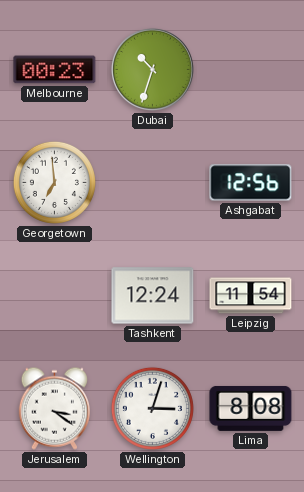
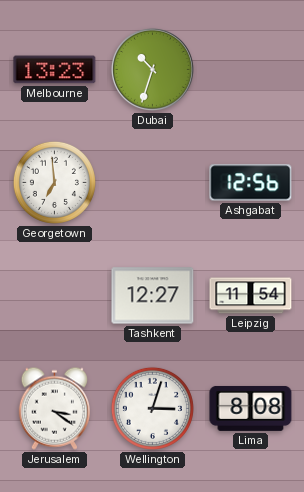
Melbourne: 00:23 -> 13:23 (55, 70)
Tashkent: 12:24 -> 12:27 (153, 296)
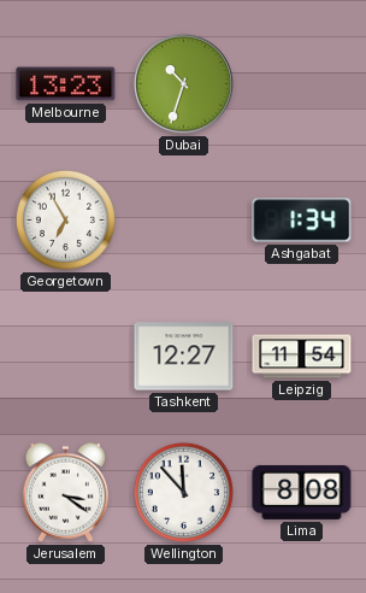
Georgetown: 6:59 -> 6:55 (65, 219)
Ashgabat: 12:56 -> 1:34 (302, 221)
Wellington: 3:03 -> 11:53 (183, 492)
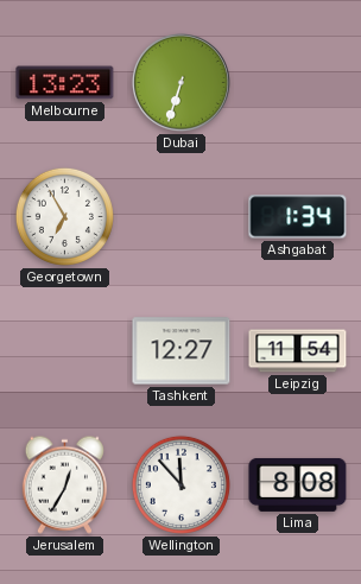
Dubai: 10:33 -> 6:33 (180, 82)
Jerusalem: 3:21 -> 12:35 (64, 484)
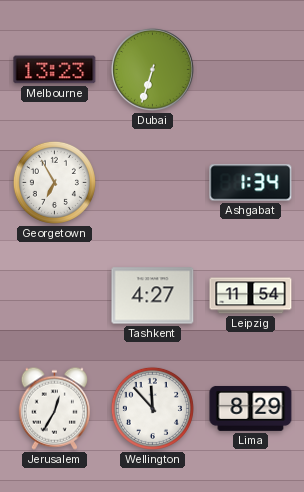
Tashkent: 12:27 -> 4:27 (153, 296)
Lima: 8:08 -> 8:29 (251, 408)
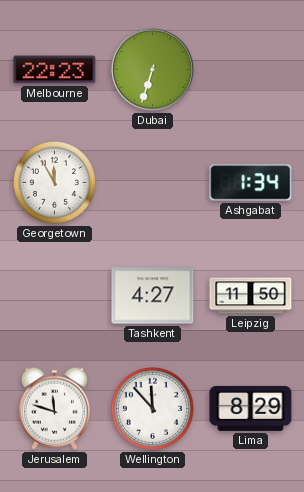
Melbourne: 13:23 -> 22:23 (55, 70)
Georgetown: 6:55 -> 11:55 (54, 182)
Leipzig: 11:54 -> 11:50 (251, 296)
Jerusalem: 12:35 -> 11:48 (54, 408)
